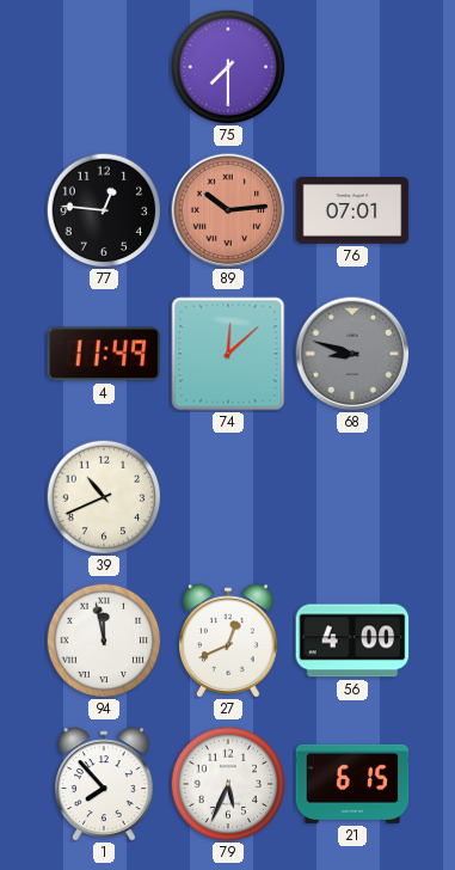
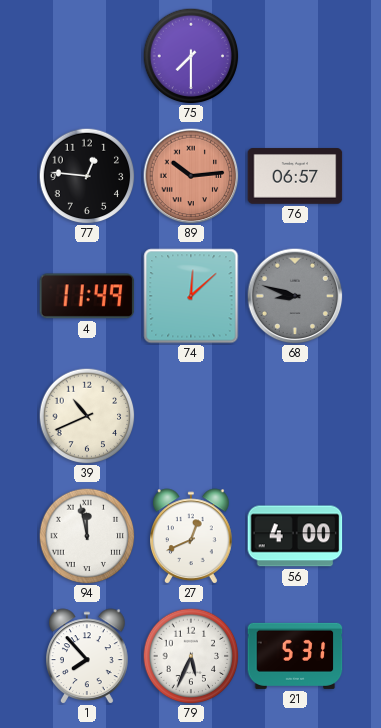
76: 07:01 -> 06:57 (295, 176)
21: 6:15 -> 5:31 (295, 656)
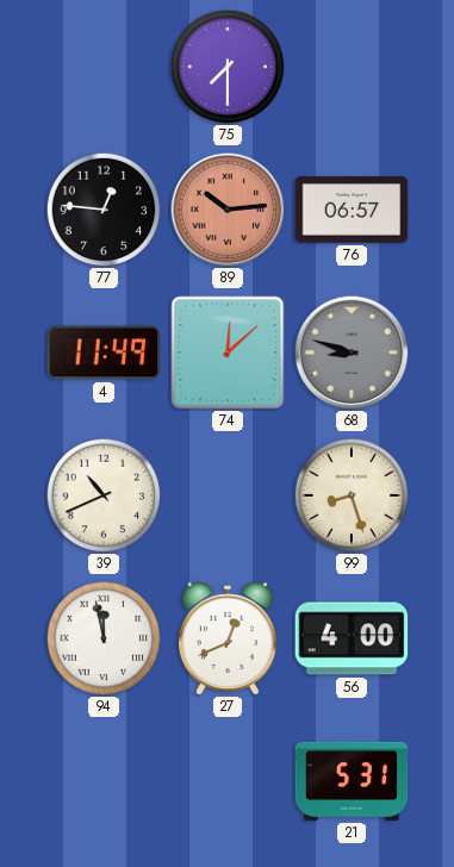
99: none -> 8:27 (352, 495)
1: 7:53 -> none (88, 656)
79: 5:34 -> none (191, 656)
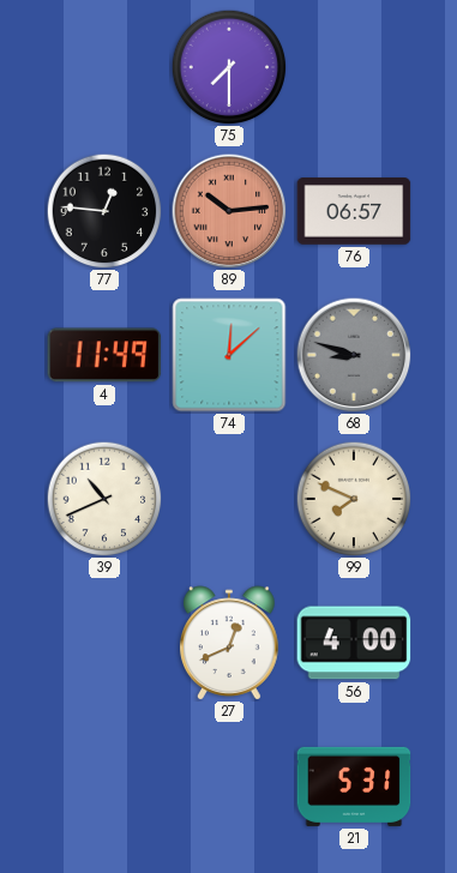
99: 8:27 -> 7:49 (354, 499)
94: 11:58 -> none (104, 638)
